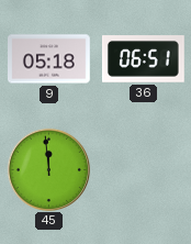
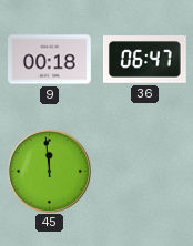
9: 05:18 -> 00:18 (50, 60)
36: 06:51 -> 06:47 (145, 60)
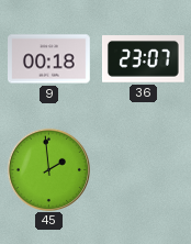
36: 06:47 -> 23:07 (144, 59)
45: 11:59 -> 1:59 (48, 169)
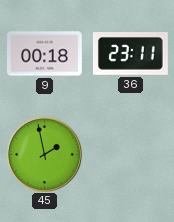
36: 23:07 -> 23:11 (131, 54)
45: 1:59 -> 1:58 (44, 154)
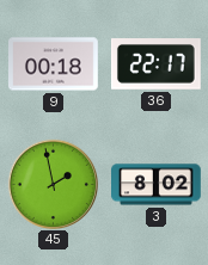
36: 23:11 -> 22:17 (157, 64)
3: none -> 8:02 (157, 185)
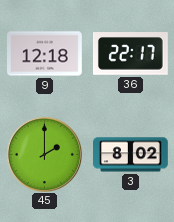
9: 00:18 -> 12:18 (45, 54)
45: 1:58 -> 2:00 (44, 154)
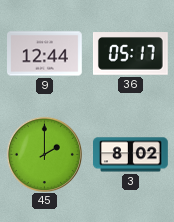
9: 12:18 -> 12:44 (45, 54)
36: 22:17 -> 05:17 (131, 54)
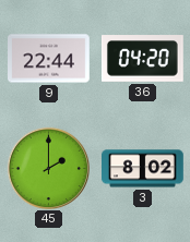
9: 12:44 -> 22:44 (49, 59)
36: 05:17 -> 04:20 (143, 59)
